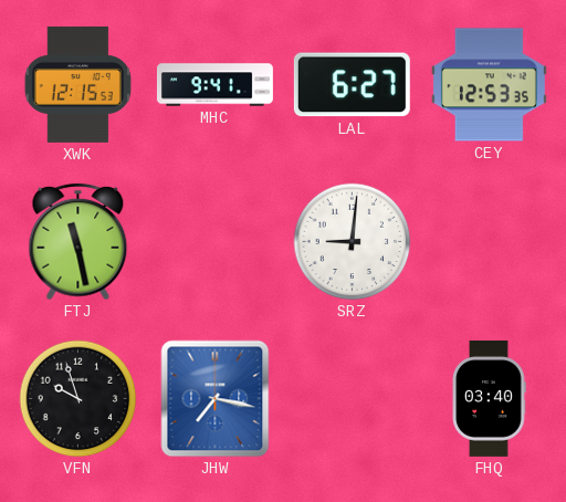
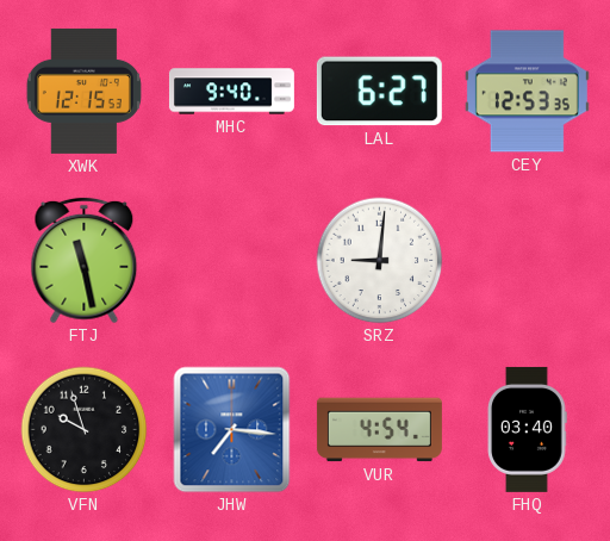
MHC: 9:41 -> 9:40 (231, 92)
JHW: 7:17 -> 7:16 (232, 430)
VUR: none -> 4:54 (379, 430)
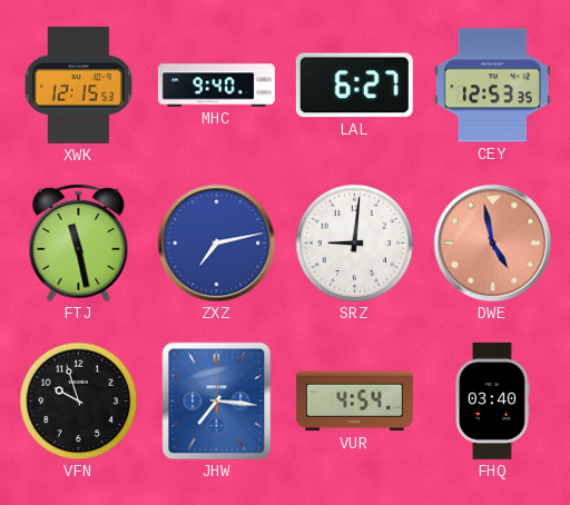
ZXZ: none -> 7:13 (217, 244)
DWE: none -> 4:58 (493, 244)
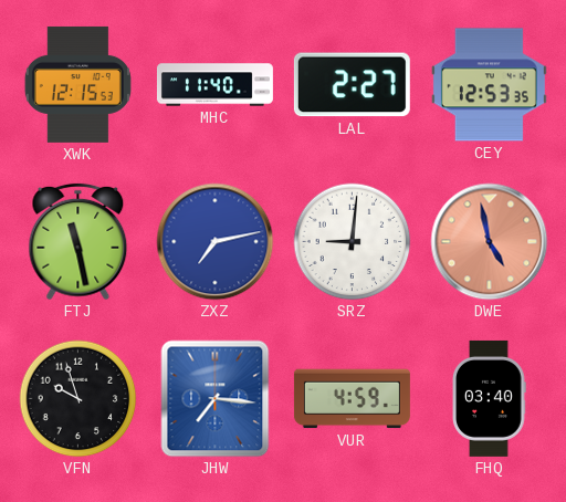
MHC: 9:40 -> 11:40 (214, 85)
LAL: 6:27 -> 2:27 (352, 85)
VUR: 4:54 -> 4:59 (352, 399)
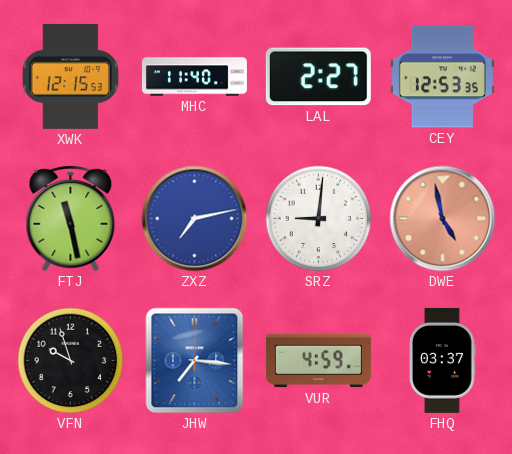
FHQ: 03:40 -> 03:37 (442, 360)
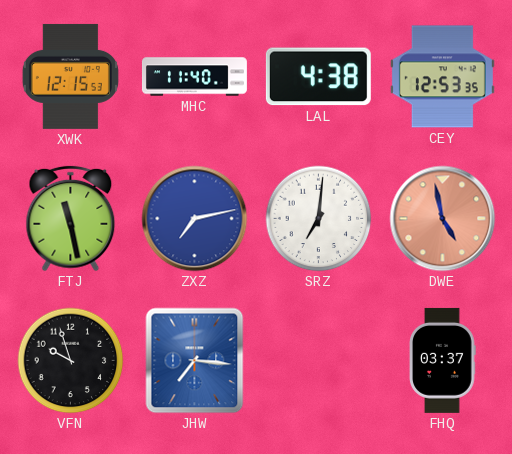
LAL: 2:27 -> 4:38 (318, 77)
SRZ: 9:01 -> 7:01 (319, 219)
VUR: 4:59 -> none (318, 361)
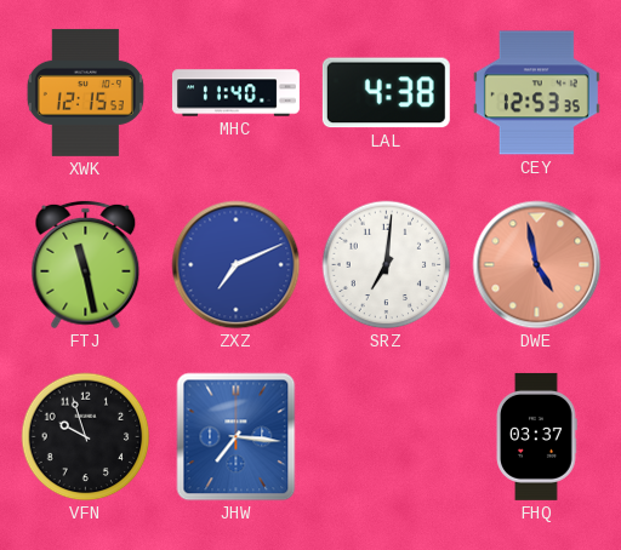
ZXZ: 7:13 -> 7:11 (237, 265)
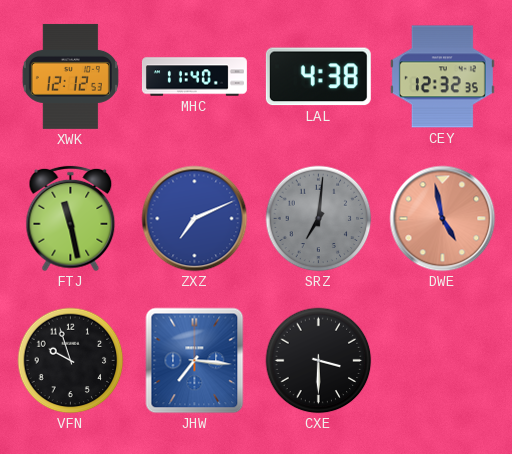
XWK: 12:15 -> 12:12 (70, 76)
CEY: 12:53 -> 12:32 (442, 77)
SRZ dial: white -> grey (319, 219)
CXE: none -> 3:30 (319, 361)
FHQ: 03:37 -> none (536, 436)
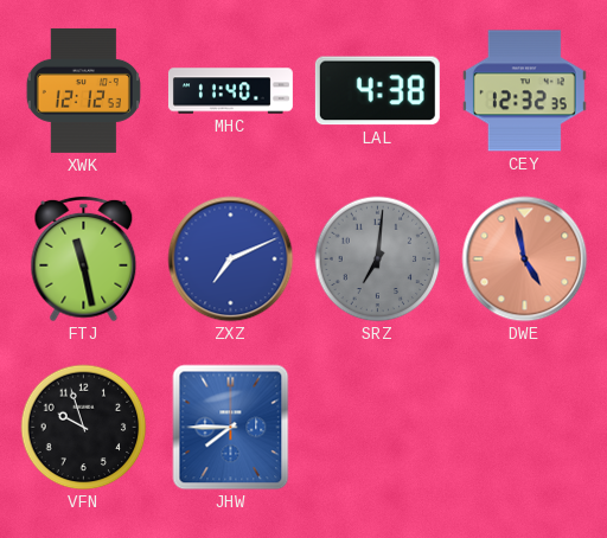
JHW: 7:16 -> 7:45 (231, 428)
CXE: 3:30 -> none (319, 361)
